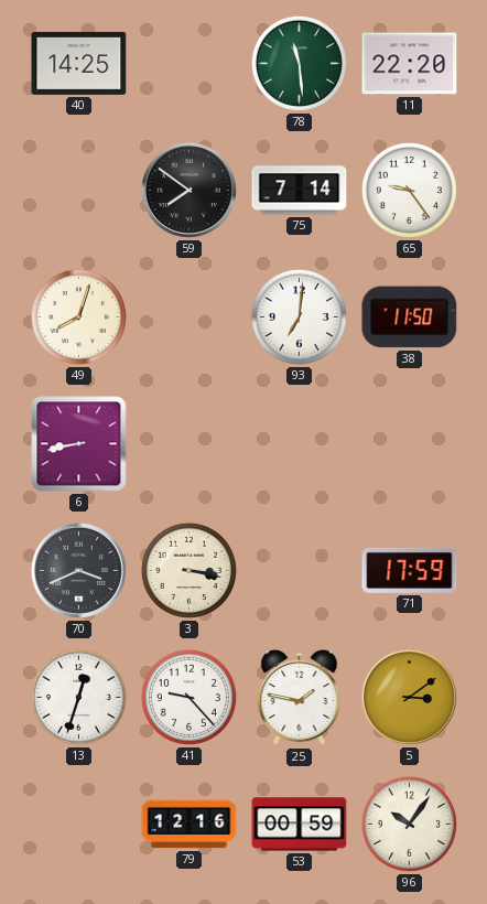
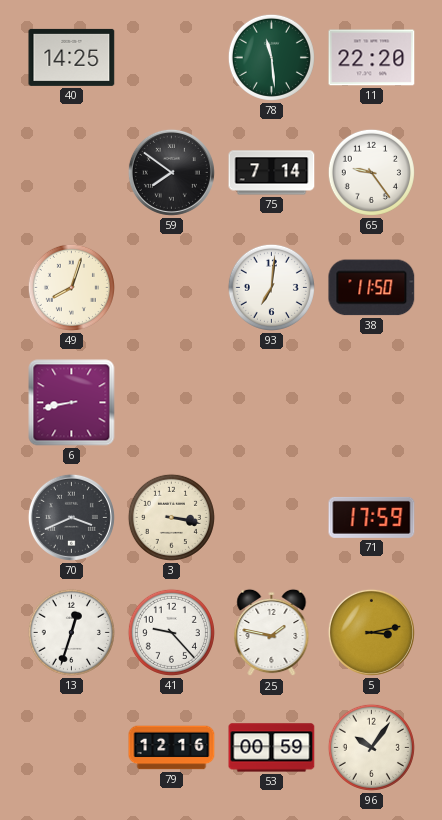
5: 3:09 -> 3:13 (371, 632)
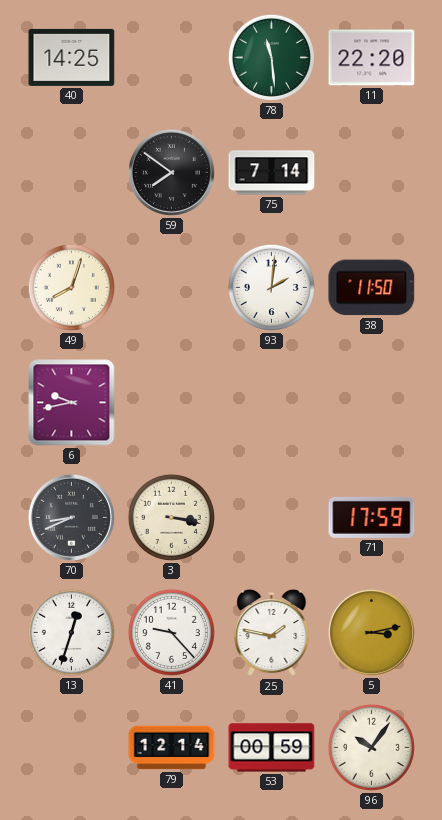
65: 9:24 -> none (371, 172)
93: 7:01 -> 2:01 (271, 287)
6: 8:43 -> 9:43 (72, 403)
70: 3:41 -> 8:41 (71, 517)
79: 12:16 -> 12:14 (172, 748)
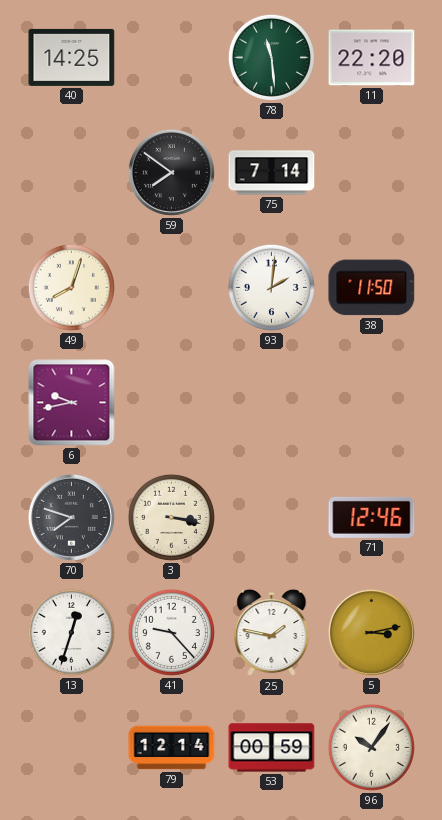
70: 8:41 -> 7:48 (71, 517)
71: 17:59 -> 12:46 (372, 517)
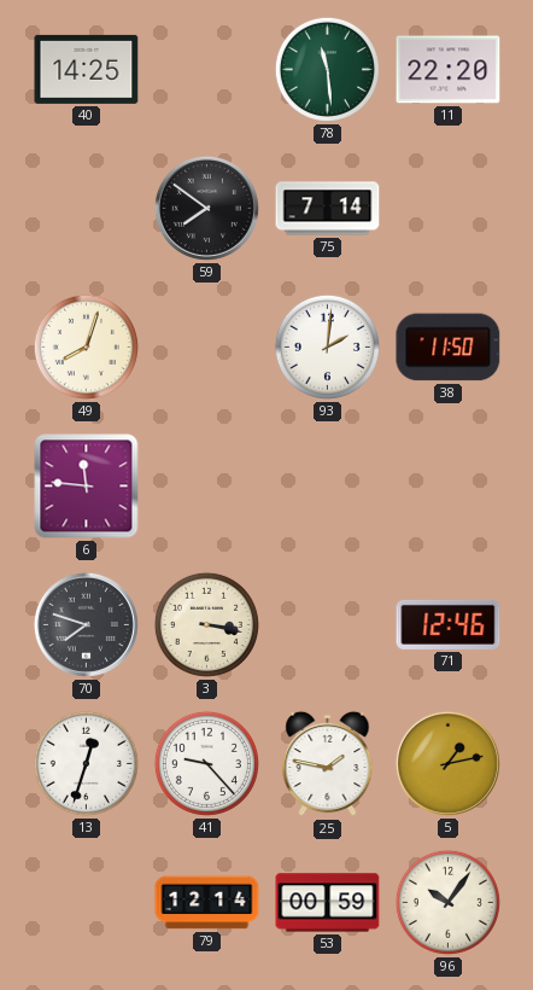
6: 9:43 -> 11:46 (87, 487)
5: 3:13 -> 1:13 (447, 763)
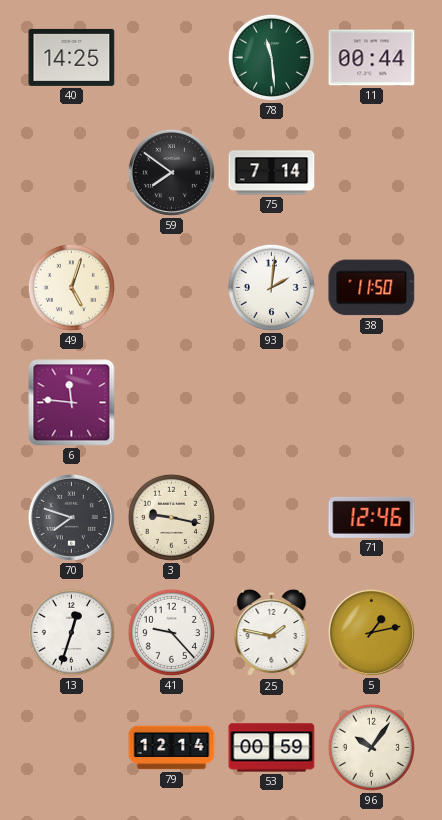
11: 22:20 -> 00:44 (372, 58)
49: 8:03 -> 5:03 (71, 287)
3: 3:17 -> 9:17 (171, 517)
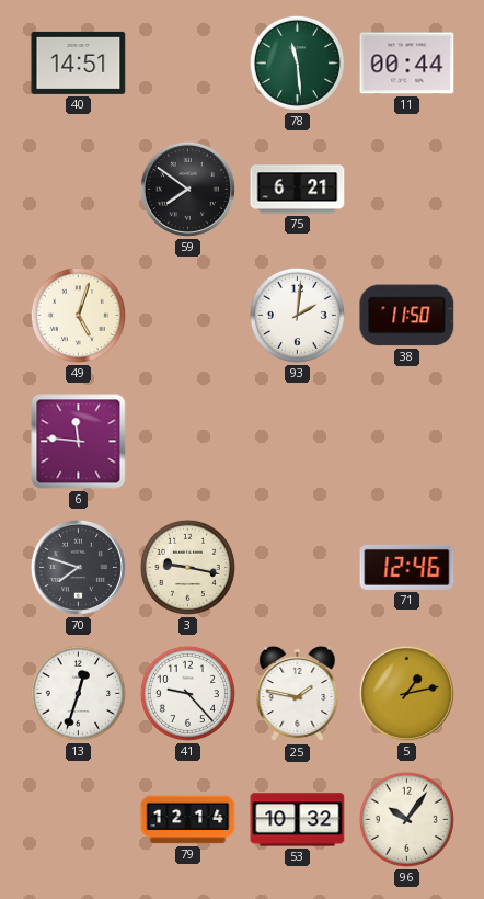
40: 14:25 -> 14:51 (79, 62)
75: 7:14 -> 6:21 (298, 190)
53: 00:59 -> 10:32 (298, 820)
